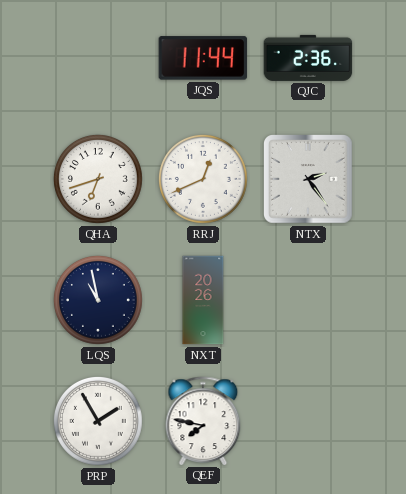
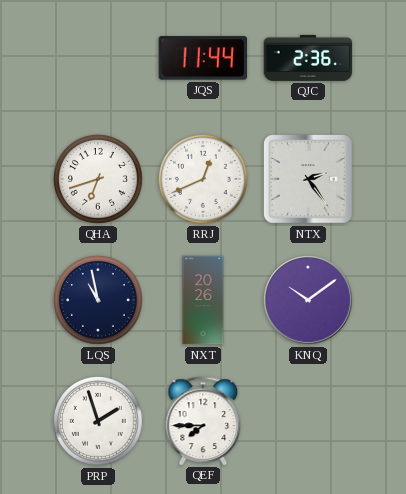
KNQ: none -> 10:09 (308, 300)
PRP: 1:55 -> 1:57 (98, 421)
QEF: 7:47 -> 7:45 (203, 421)
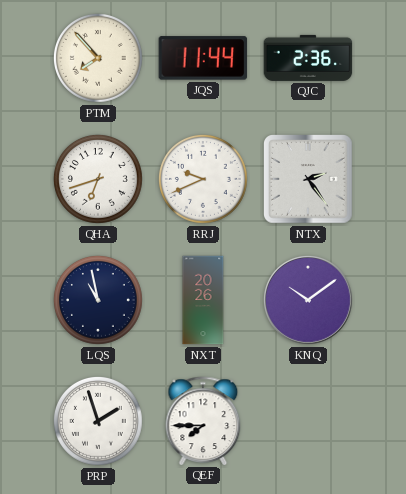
PTM: none -> 7:53 (98, 58)
RRJ: 12:41 -> 9:41 (203, 179)
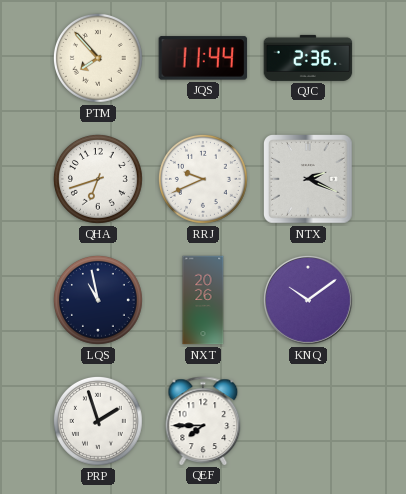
NTX: 2:24 -> 2:19 (309, 180)
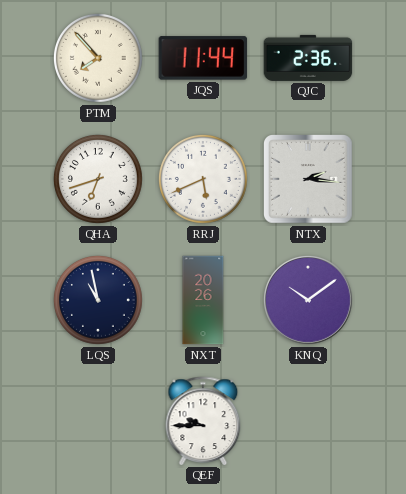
RRJ: 9:41 -> 5:41 (203, 179)
NTX: 2:19 -> 2:16 (309, 180)
PRP: 1:57 -> none (98, 421)
QEF: 7:45 -> 9:45 (203, 421)
